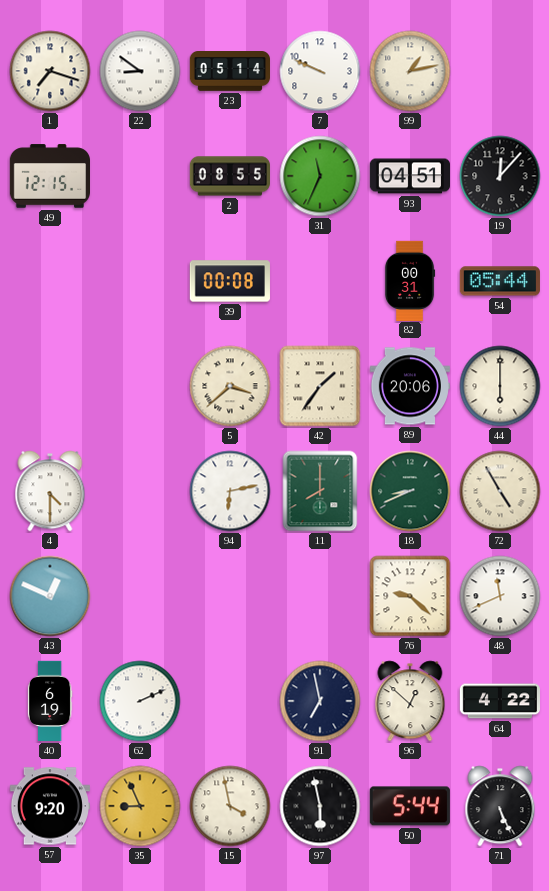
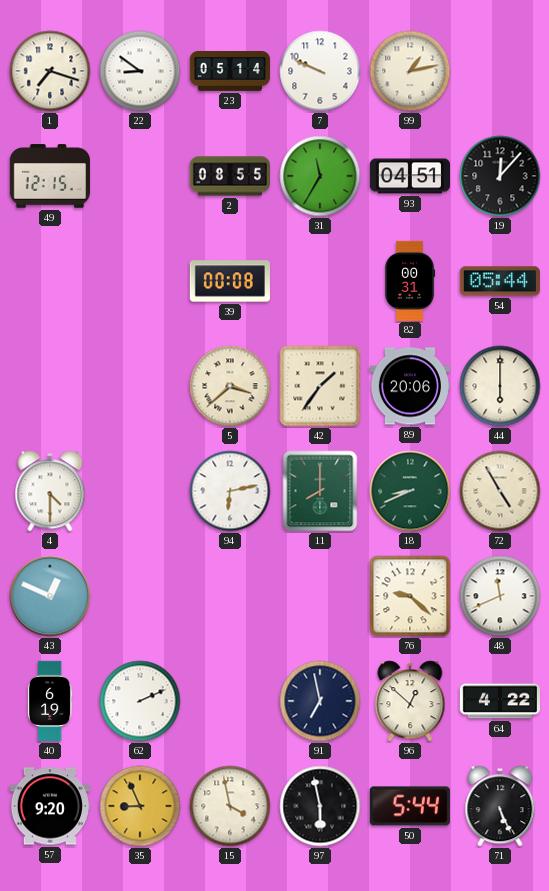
31: 11:34 -> 11:35 (320, 176)
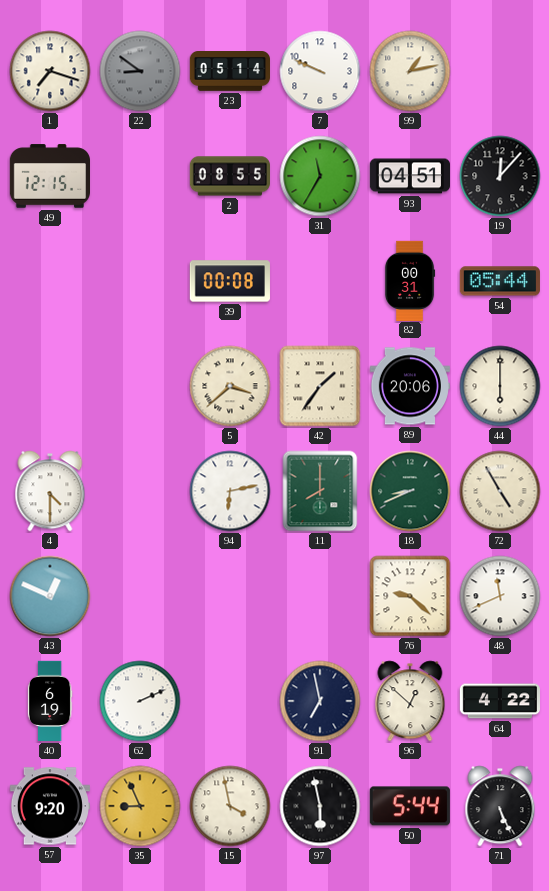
22 dial: white -> grey (140, 71)
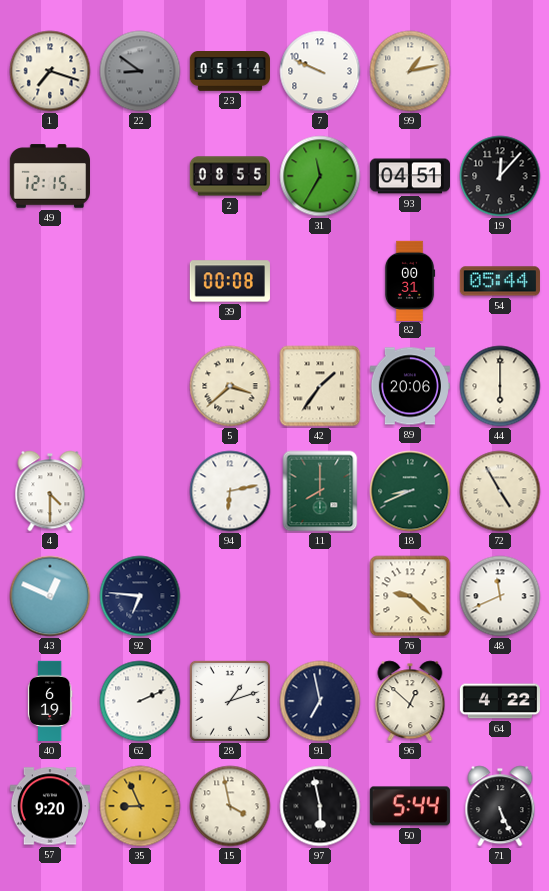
92: none -> 6:46 (140, 596)
28: none -> 1:12 (230, 701)
